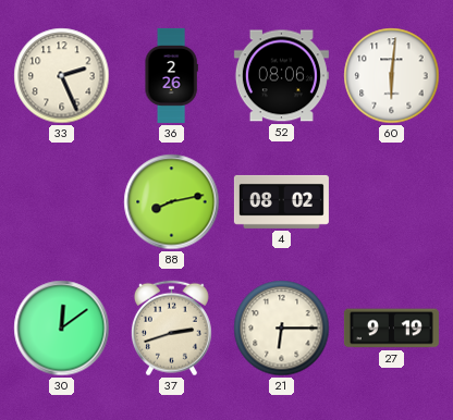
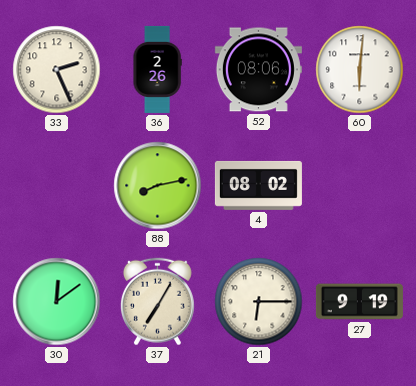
37: 2:42 -> 7:05 (157, 302)
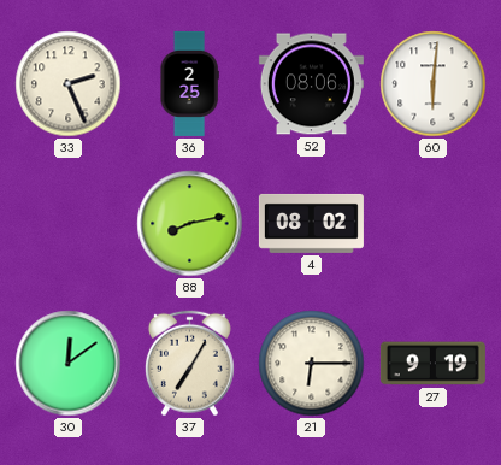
36: 2:26 -> 2:25 (189, 83)
